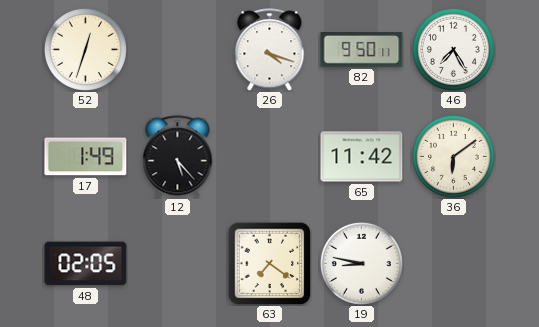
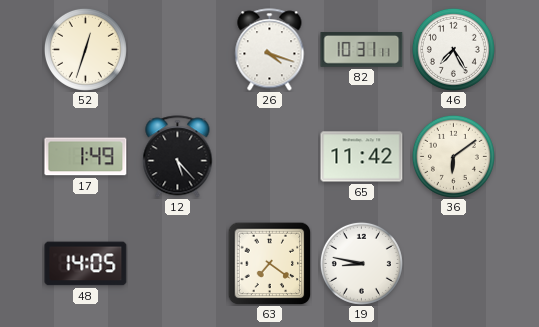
82: 9:50 -> 10:31 (362, 50)
48: 02:05 -> 14:05 (86, 264)
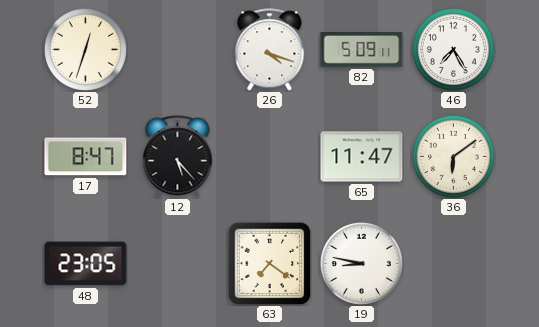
82: 10:31 -> 5:09 (362, 50)
17: 1:49 -> 8:47 (86, 157)
65: 11:42 -> 11:47 (362, 157)
48: 14:05 -> 23:05 (86, 264)
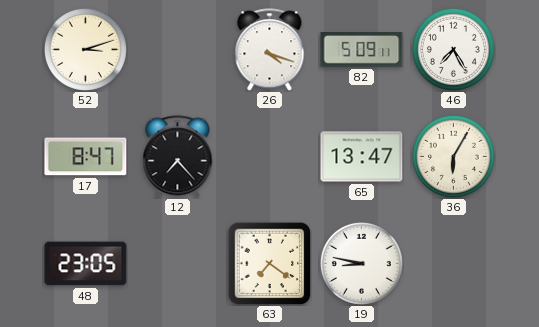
52: 12:33 -> 3:12 (85, 49)
12: 5:23 -> 7:23 (178, 157)
65: 11:47 -> 13:47 (362, 157)
36: 6:09 -> 6:05 (453, 156)
